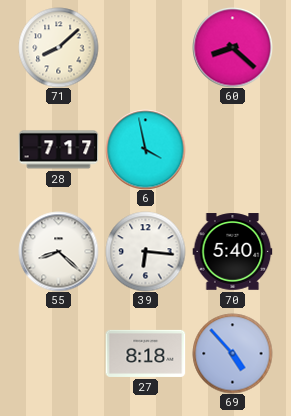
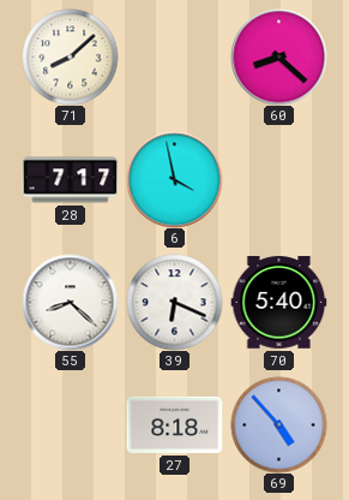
39: 6:16 -> 6:19 (174, 302)
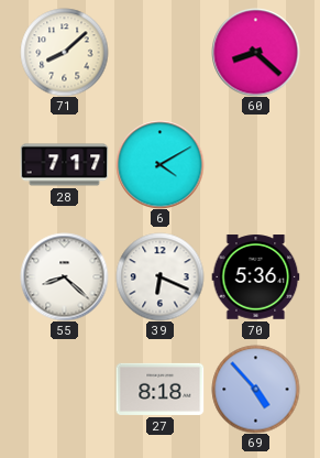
6: 3:58 -> 4:10 (159, 164)
70: 5:40 -> 5:36 (255, 277)
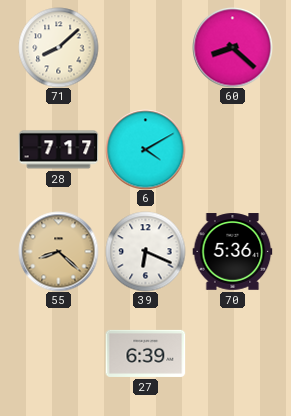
55 dial: white -> champagne (58, 251)
27: 8:18 -> 6:39 (145, 353)
69: 4:53 -> none (255, 389)
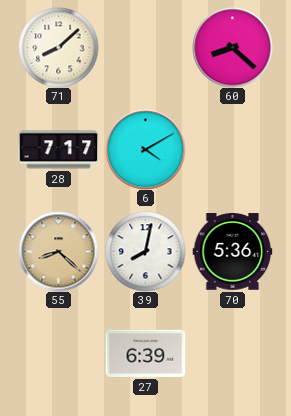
39: 6:19 -> 8:02 (145, 251)
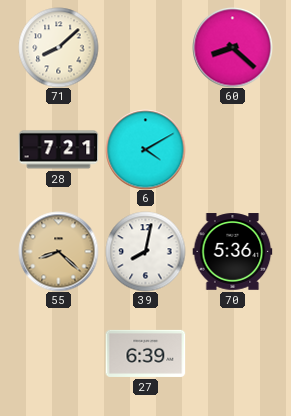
28: 7:17 -> 7:21 (58, 150)
